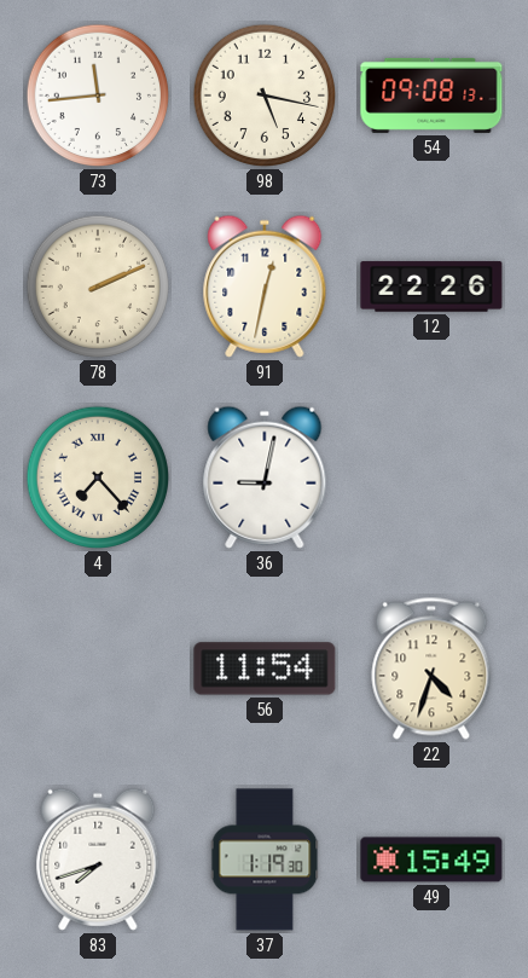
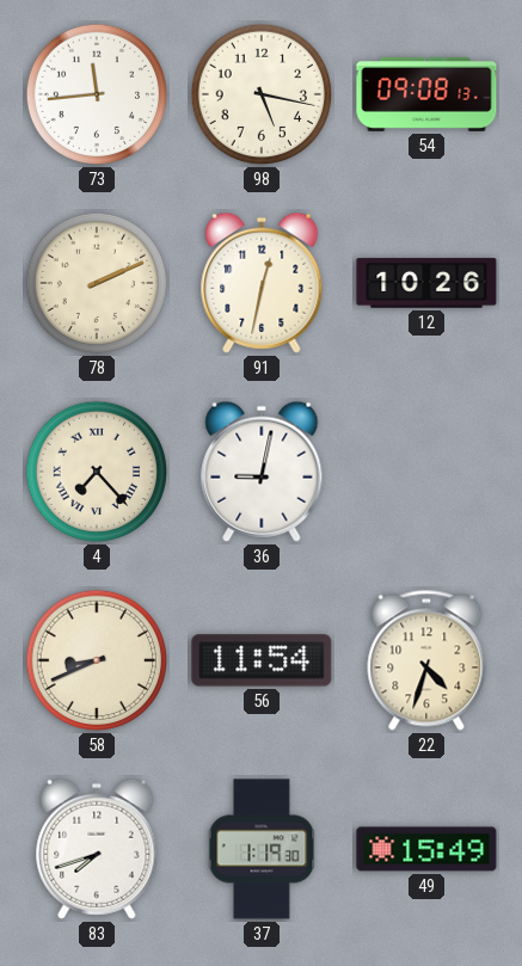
12: 22:26 -> 10:26 (426, 283)
58: none -> 8:41 (97, 660)
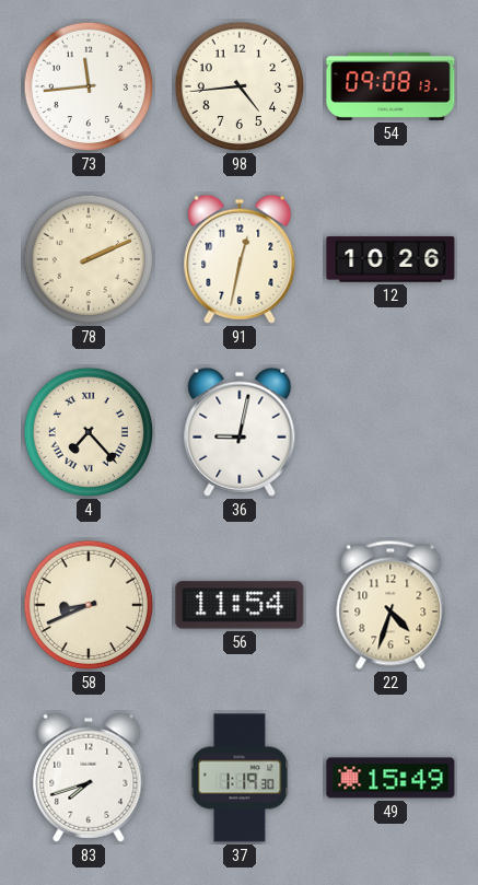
98: 5:17 -> 4:44 (240, 86)
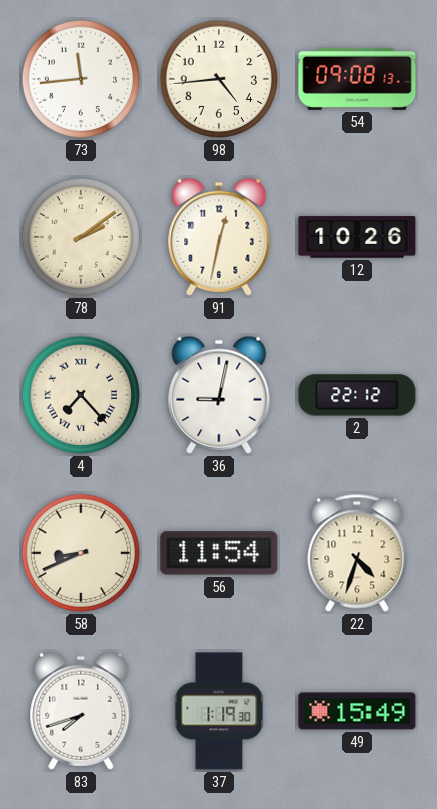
78: 2:11 -> 2:09 (81, 237)
2: none -> 22:12 (357, 395)
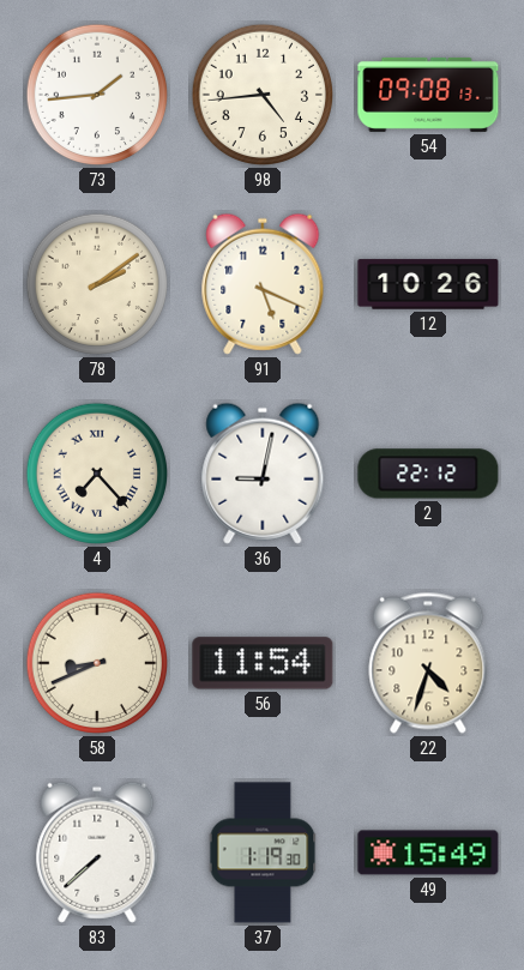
73: 11:44 -> 1:44 (97, 95)
91: 12:32 -> 5:19 (263, 284)
83: 7:42 -> 7:38 (97, 852)
